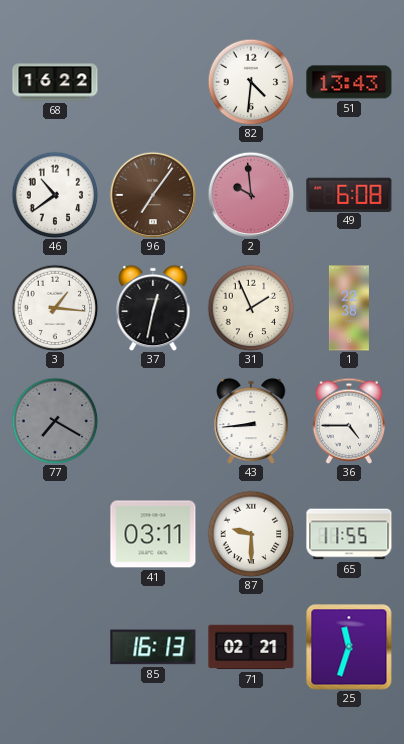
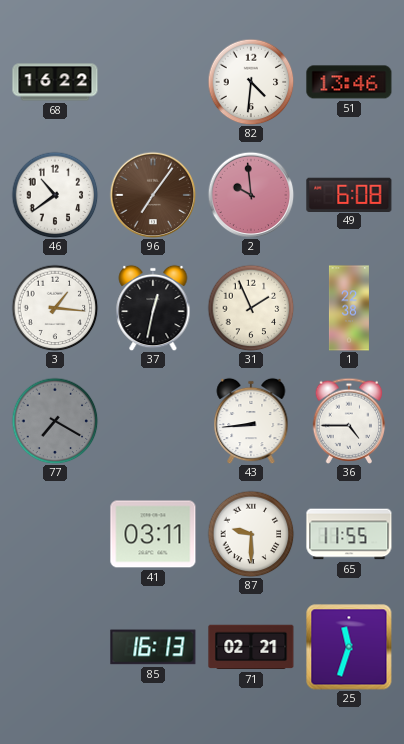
51: 13:43 -> 13:46 (349, 82)
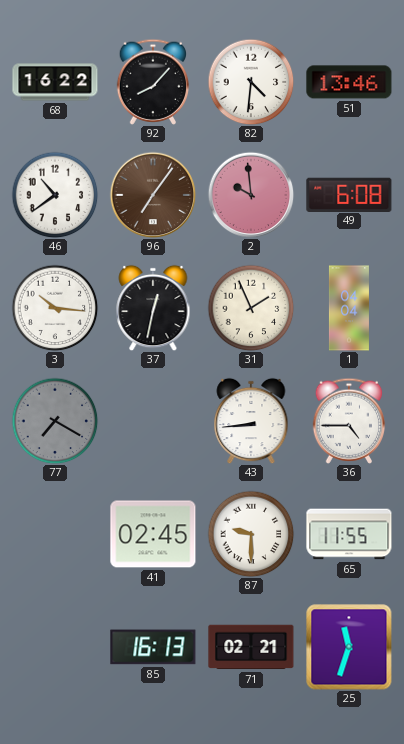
92: none -> 8:07 (153, 82)
3: 1:16 -> 10:16 (55, 308)
1: 22:38 -> 04:04 (349, 308)
41: 03:11 -> 02:45 (153, 534)
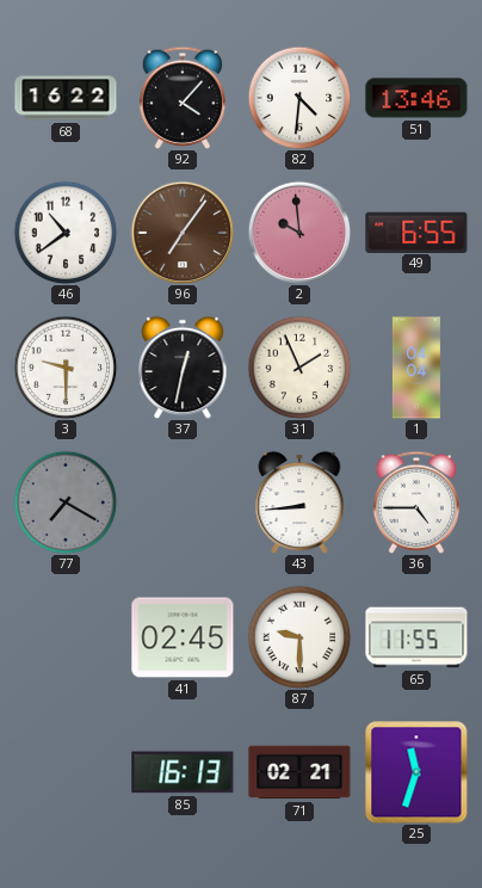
92: 8:07 -> 4:07 (183, 98)
49: 6:08 -> 6:55 (416, 232)
3: 10:16 -> 9:30 (66, 368)
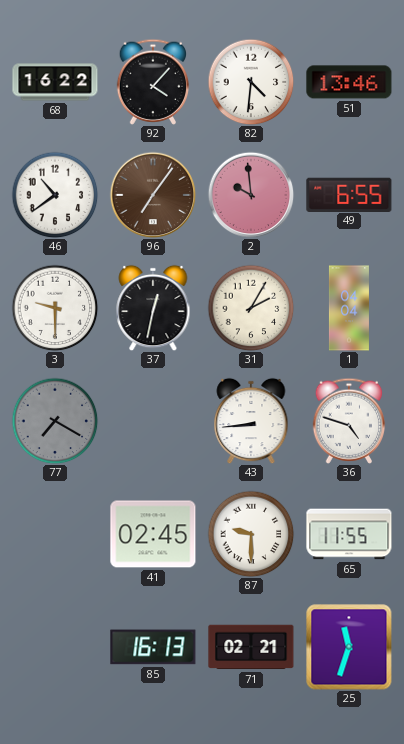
31: 1:56 -> 2:05 (251, 308)
36: 4:45 -> 4:48 (349, 421)
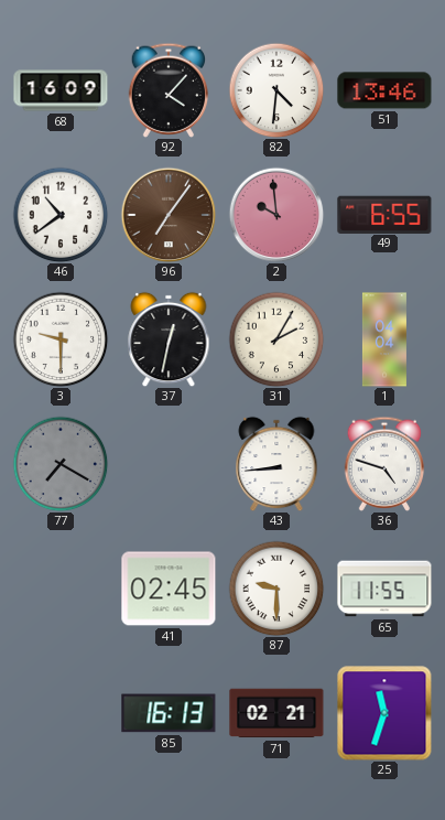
68: 16:22 -> 16:09 (61, 90)
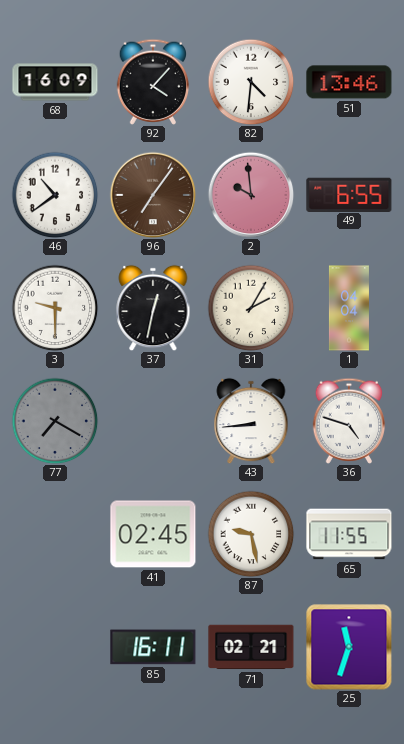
87: 9:30 -> 9:28 (251, 534)
85: 16:13 -> 16:11 (153, 647)
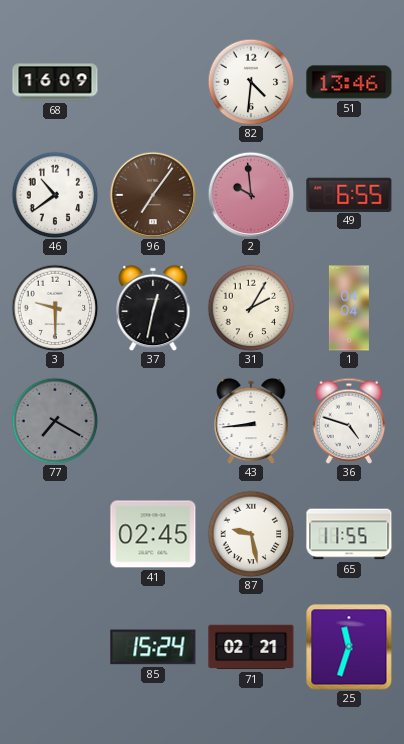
92: 4:07 -> none (153, 82)
85: 16:11 -> 15:24 (153, 647)
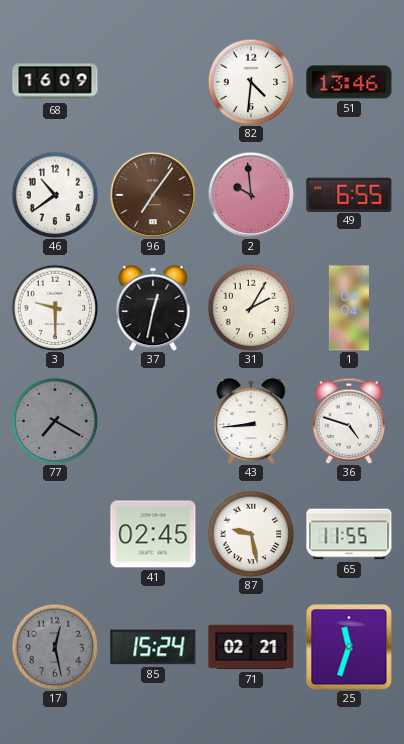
17: none -> 12:28 (55, 647)
